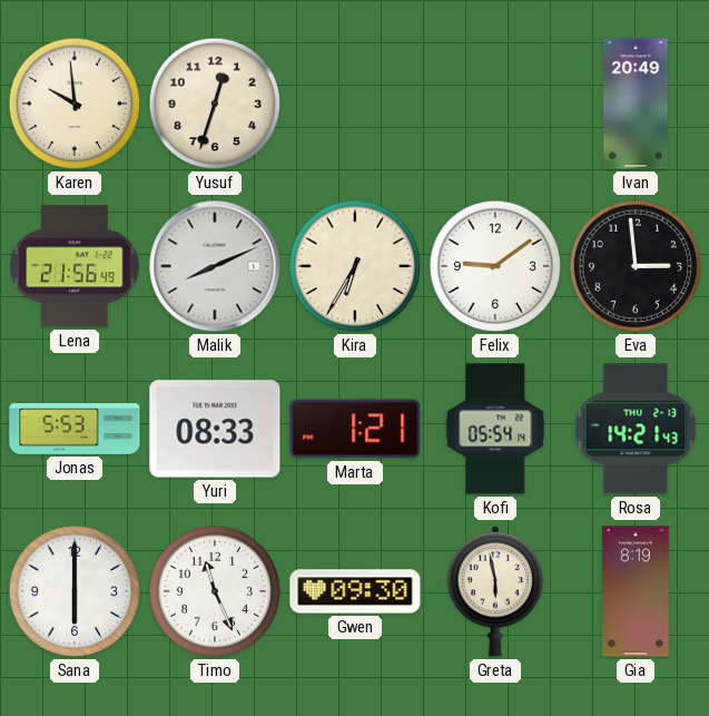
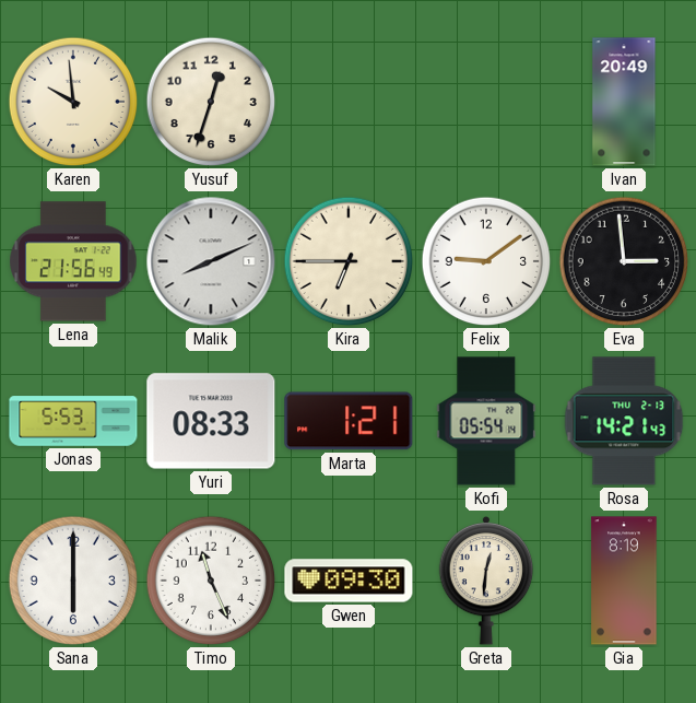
Kira: 6:35 -> 6:45 (349, 261)
Greta: 5:58 -> 12:31 (486, 581)
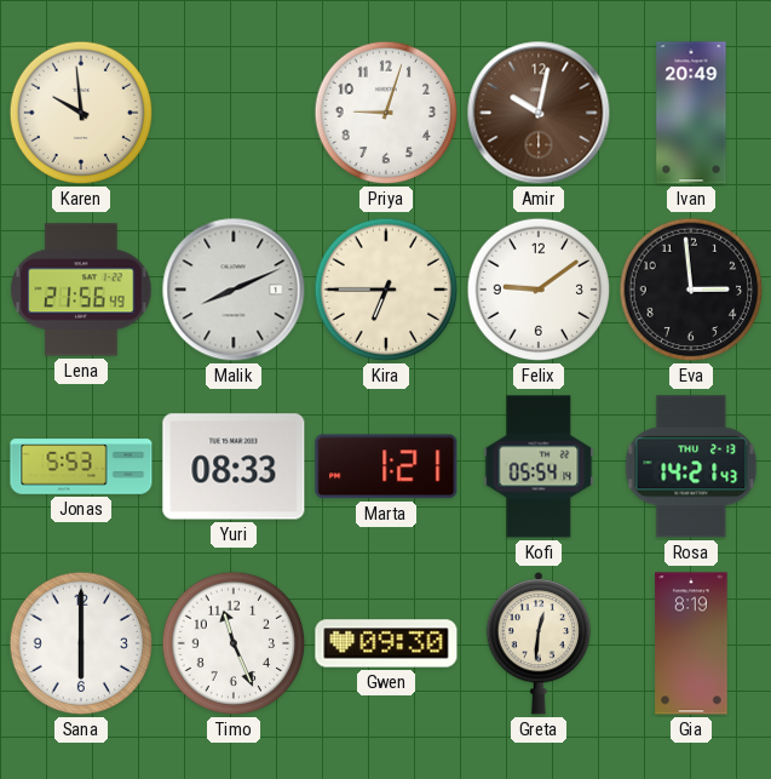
Yusuf: 12:33 -> none (211, 102)
Priya: none -> 9:03 (386, 113)
Amir: none -> 10:02 (539, 113)
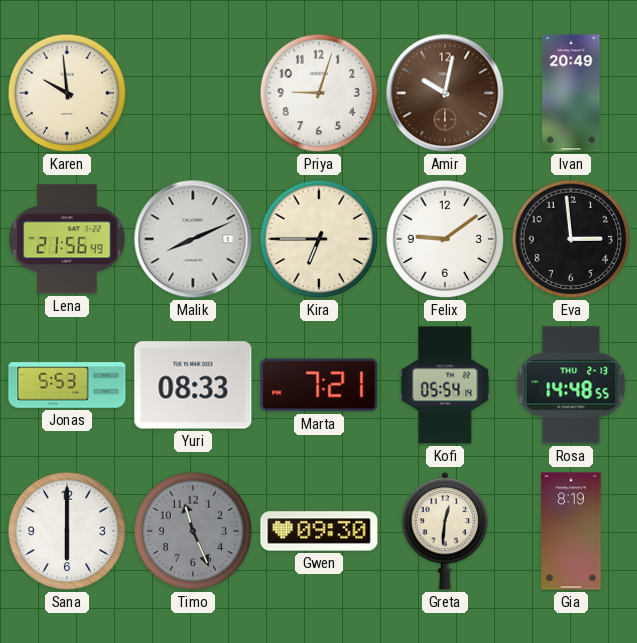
Marta: 1:21 -> 7:21 (319, 385)
Rosa: 14:21 -> 14:48 (571, 385)
Timo dial: white -> grey (193, 531)
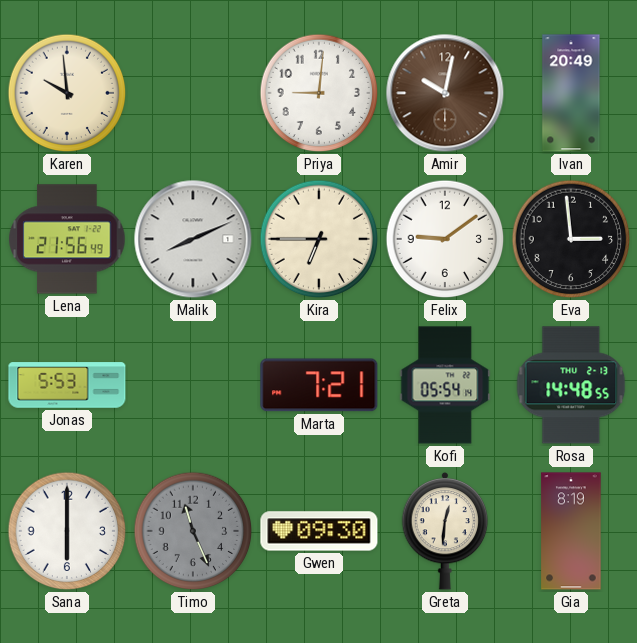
Priya: 9:03 -> 9:01 (319, 93)
Yuri: 08:33 -> none (193, 385)
